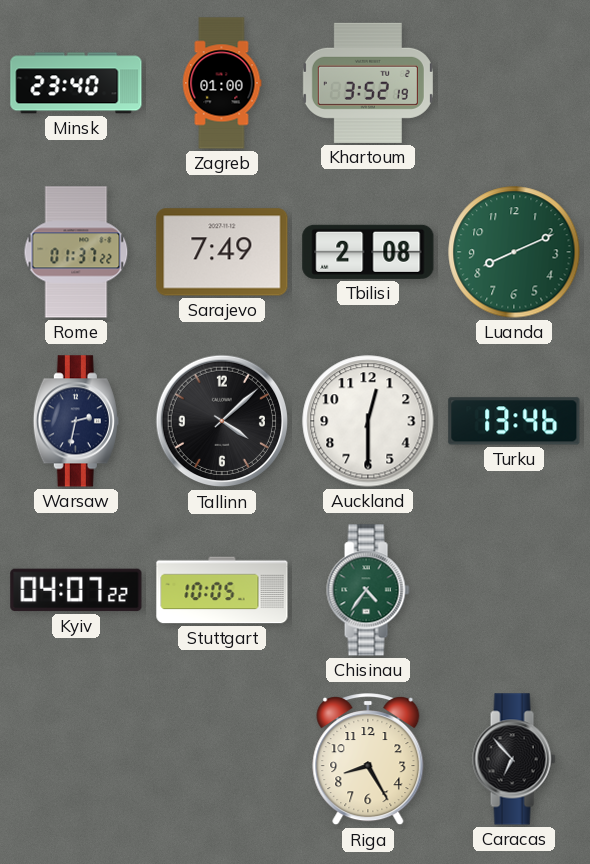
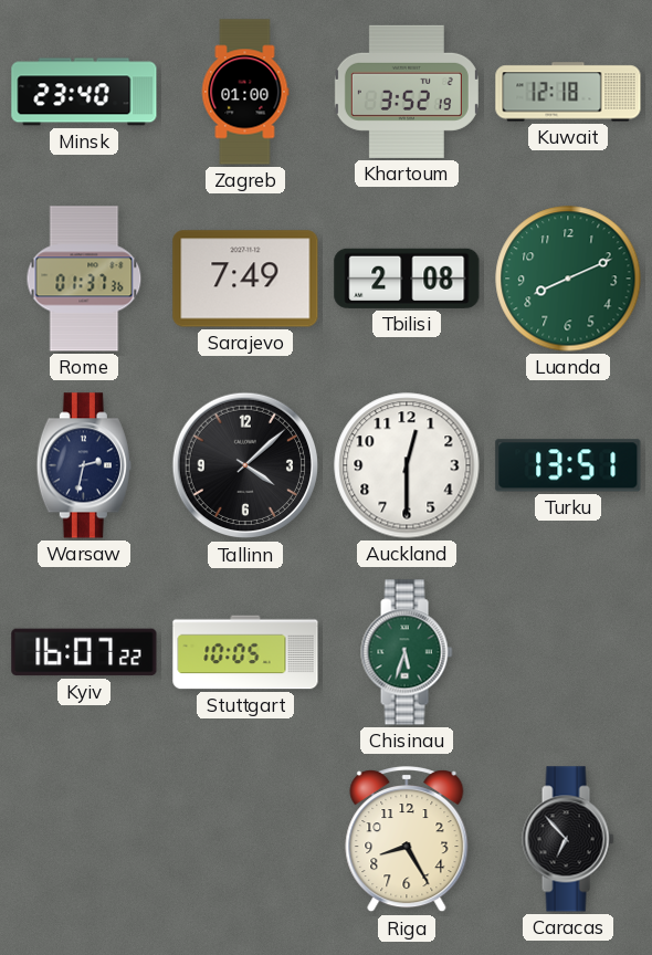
Kuwait: none -> 12:18 (568, 92)
Rome: 01:37:22 -> 01:37:36 (84, 279)
Turku: 13:46 -> 13:51 (568, 465)
Kyiv: 04:07 -> 16:07 (84, 652)
Chisinau: 4:36 -> 5:33 (407, 652)
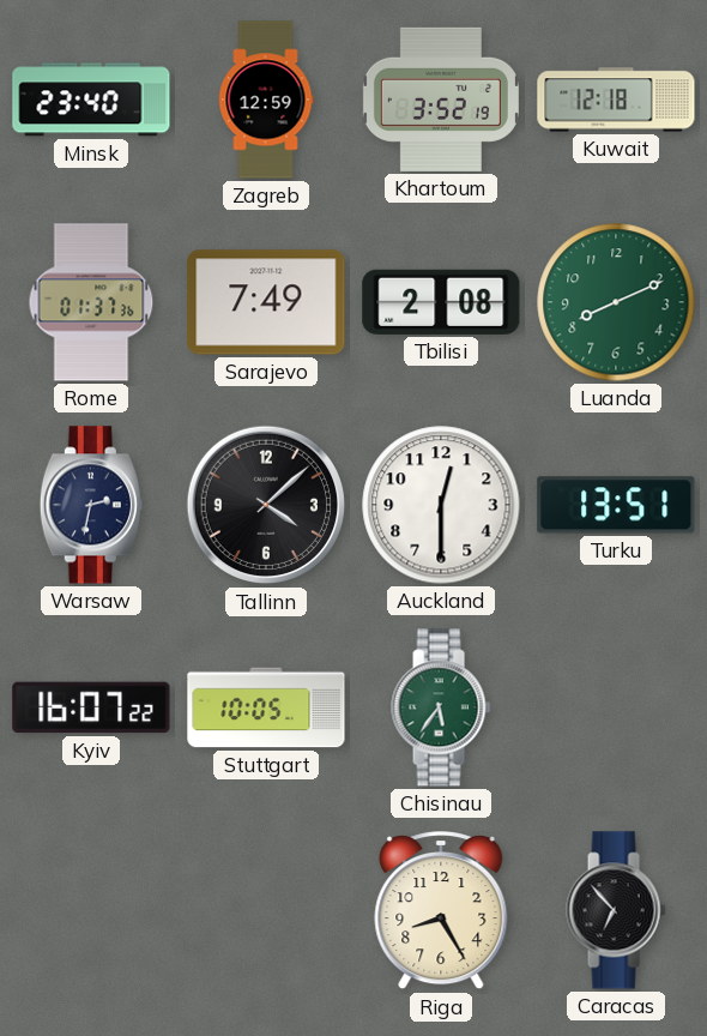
Zagreb: 01:00 -> 12:59 (266, 100)
Chisinau: 5:33 -> 5:36 (441, 707)
